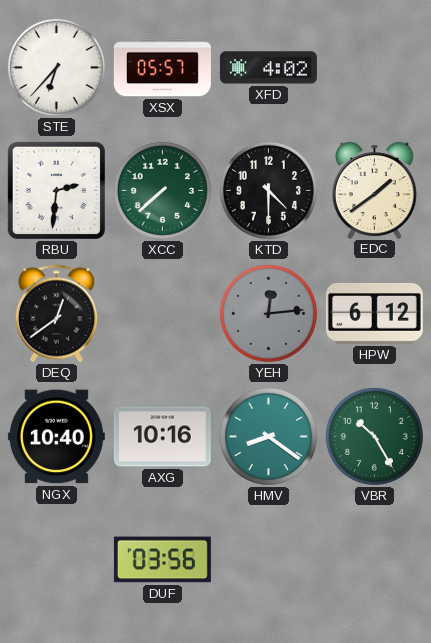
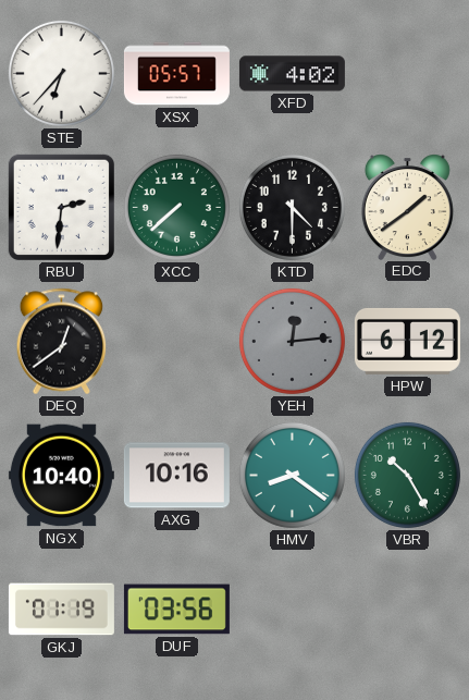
GKJ: none -> 01:19 (61, 610)
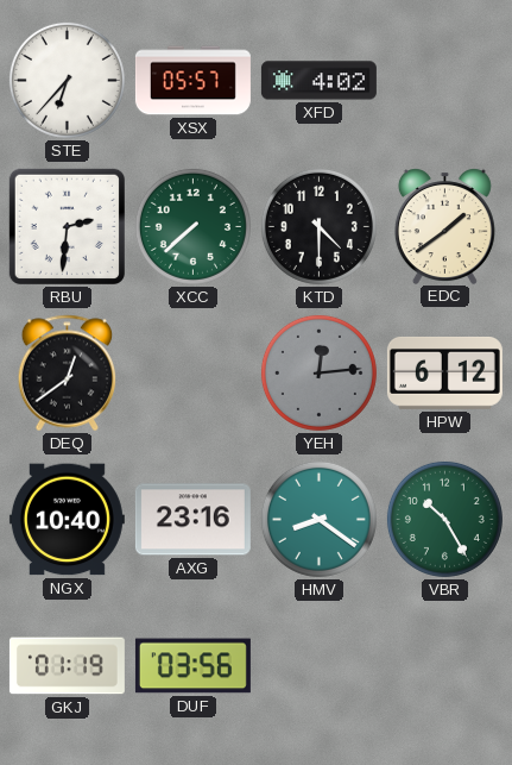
AXG: 10:16 -> 23:16 (192, 520)
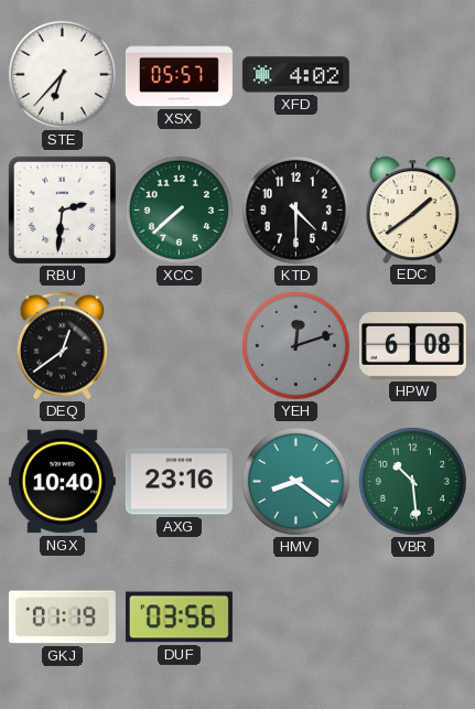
YEH: 12:14 -> 12:12 (295, 345)
HPW: 6:12 -> 6:08 (412, 346)
VBR: 10:25 -> 10:29 (412, 481)
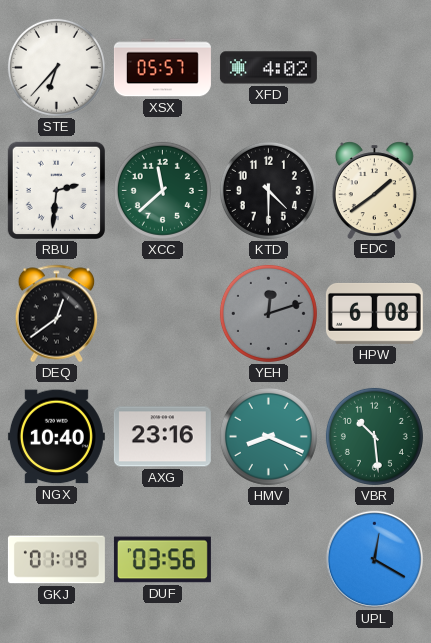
XCC: 7:38 -> 11:38 (162, 190)
HMV: 8:21 -> 8:19 (268, 436)
UPL: none -> 12:20 (374, 559)
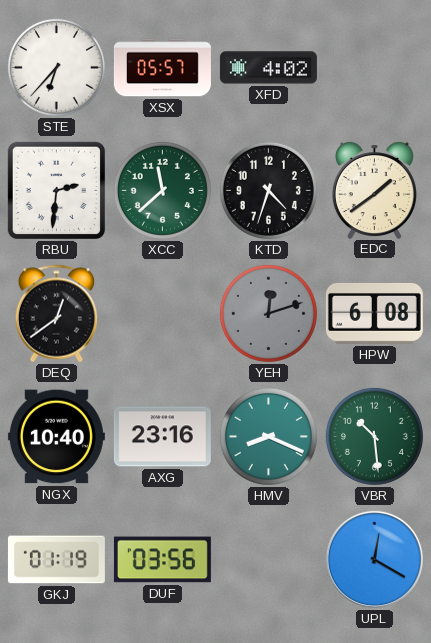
KTD: 4:30 -> 4:33 (268, 190)
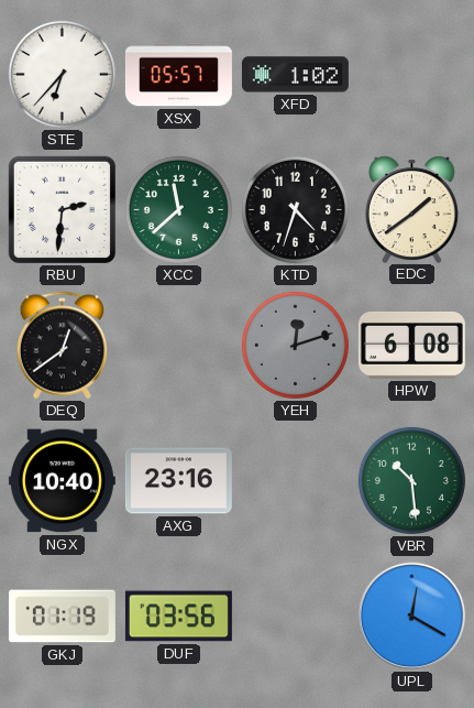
XFD: 4:02 -> 1:02 (295, 75)
HMV: 8:19 -> none (268, 436)
